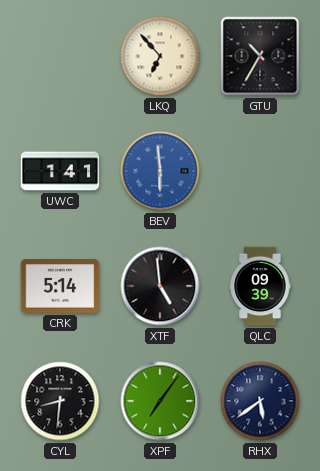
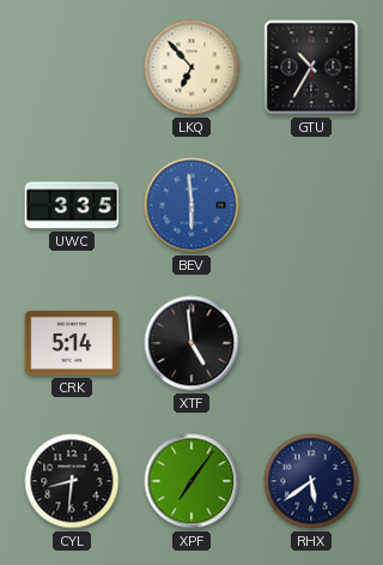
UWC: 1:41 -> 3:35 (72, 205)
QLC: 09:39 -> none (260, 286)
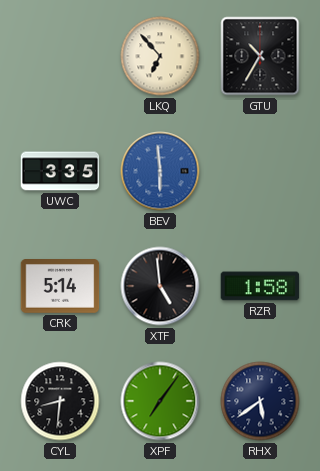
RZR: none -> 1:58 (260, 286)
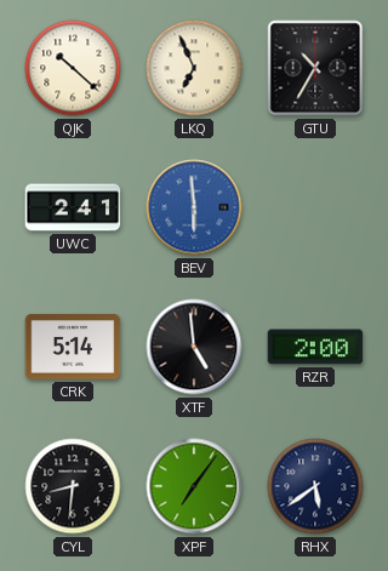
QJK: none -> 10:22 (73, 68)
LKQ: 6:53 -> 6:56 (194, 68)
UWC: 3:35 -> 2:41 (73, 207)
RZR: 1:58 -> 2:00 (315, 347)
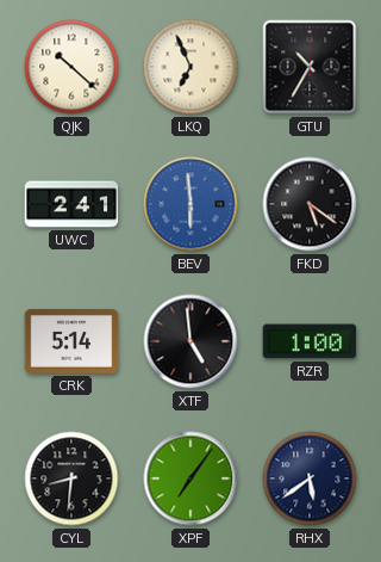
FKD: none -> 5:21 (310, 204)
RZR: 2:00 -> 1:00 (310, 341)
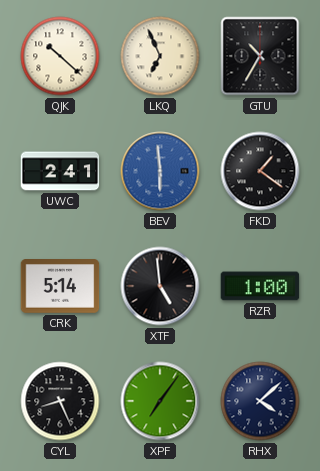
FKD: 5:21 -> 1:21 (260, 171)
CYL: 8:31 -> 8:26 (60, 401)
RHX: 5:39 -> 4:08 (260, 401)
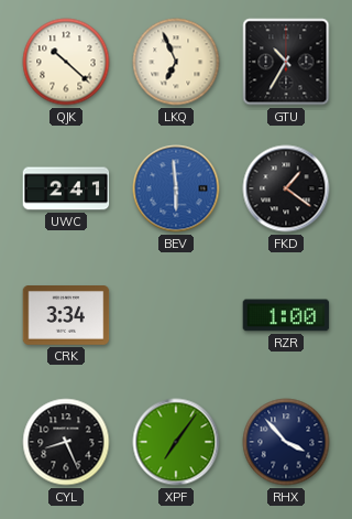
CRK: 5:14 -> 3:34 (66, 316)
XTF: 4:59 -> none (160, 286)
RHX: 4:08 -> 3:53 (286, 442)
